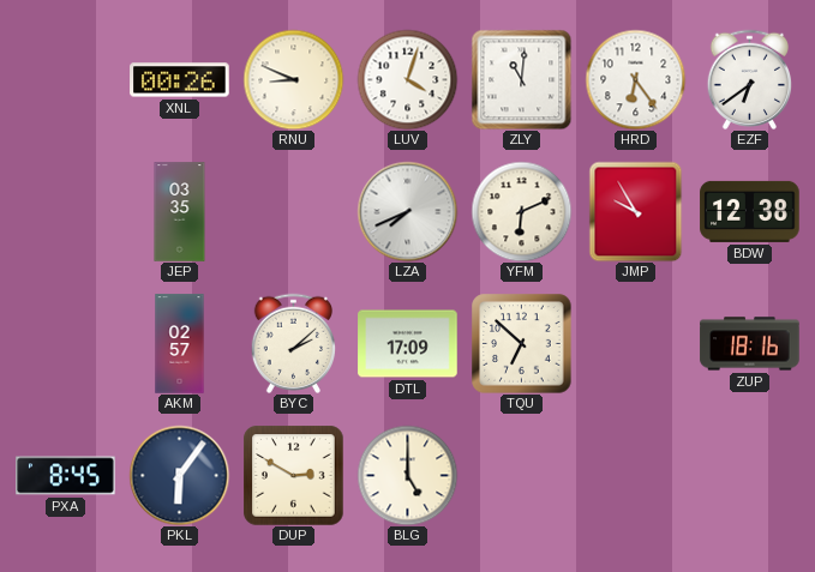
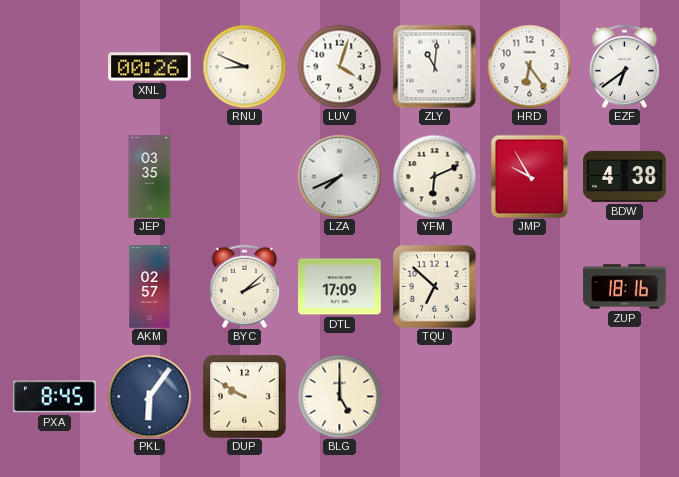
BDW: 12:38 -> 4:38 (625, 176)
DUP: 2:50 -> 9:50 (244, 396)
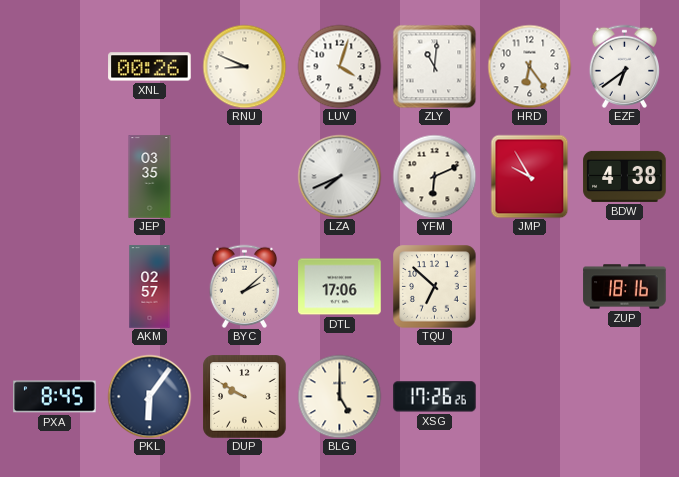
DTL: 17:09 -> 17:06 (340, 287)
XSG: none -> 17:26 (435, 397)
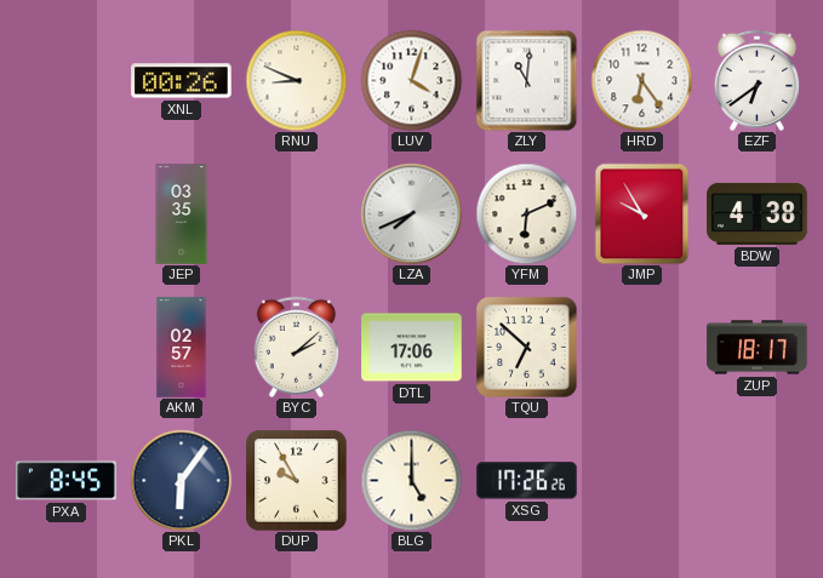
ZUP: 18:16 -> 18:17 (758, 348)
DUP: 9:50 -> 9:55 (296, 480)
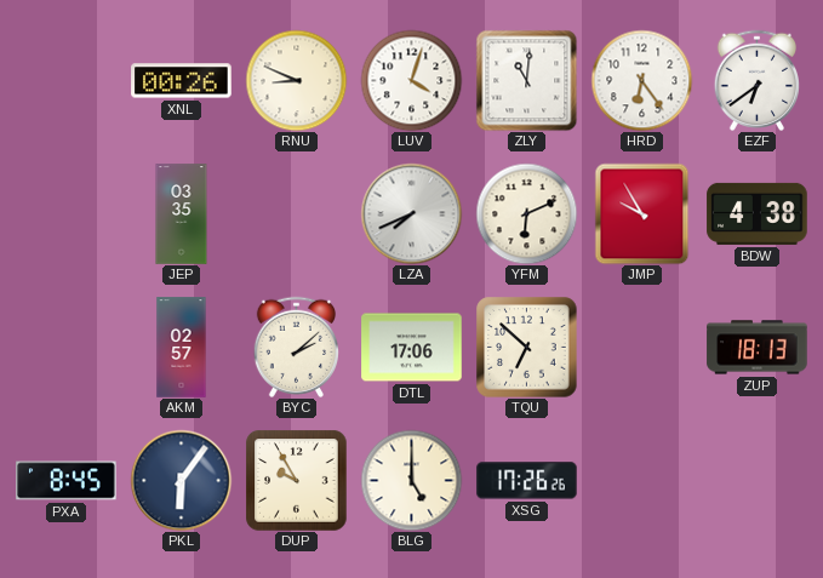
ZUP: 18:17 -> 18:13 (758, 348)
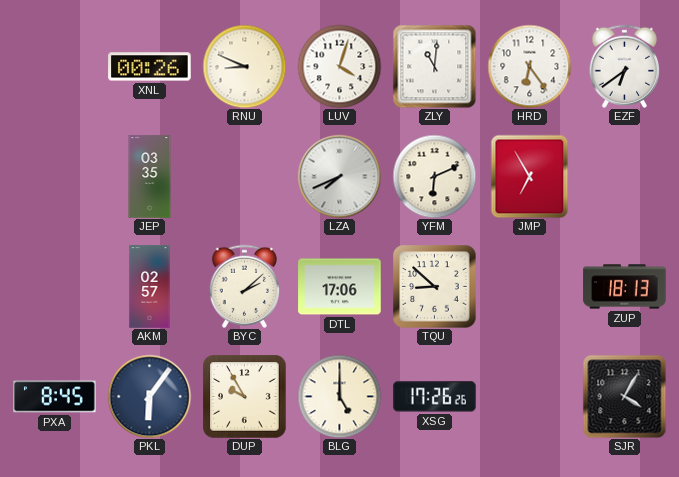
JMP: 9:55 -> 6:55 (530, 176)
BDW: 4:38 -> none (758, 213)
TQU: 6:52 -> 8:52 (434, 286)
SJR: none -> 4:05 (624, 396)
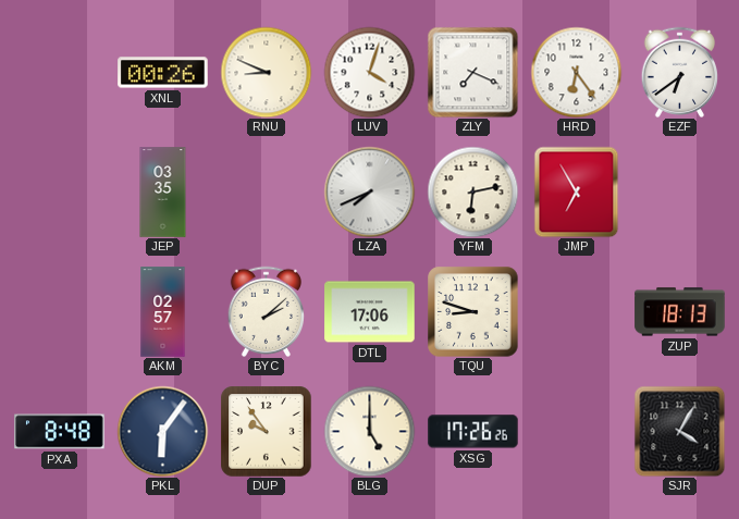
ZLY: 11:01 -> 7:19 (472, 72)
YFM: 6:11 -> 6:13 (472, 191)
TQU: 8:52 -> 8:48 (472, 311)
PXA: 8:45 -> 8:48 (60, 432)
DUP: 9:55 -> 9:54 (266, 431)
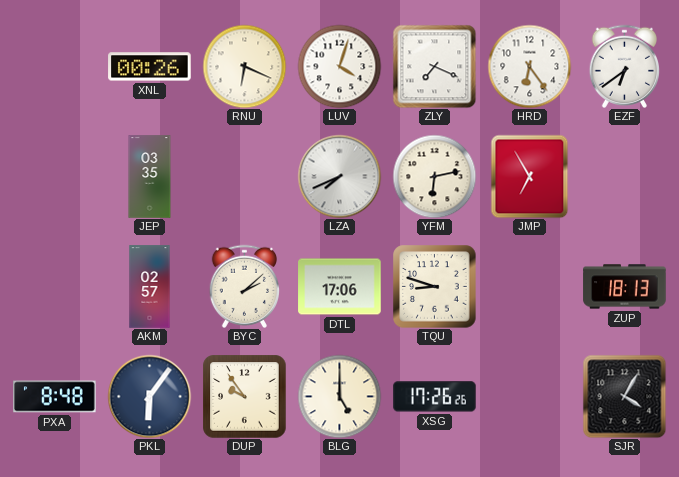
RNU: 8:49 -> 6:19 (244, 66)
